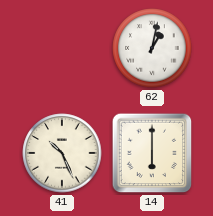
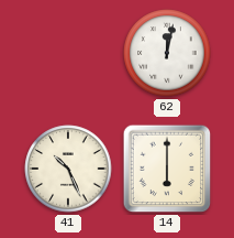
62: 1:02 -> 12:02 (167, 53)
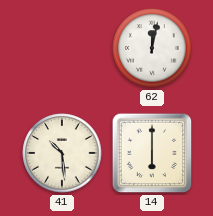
41: 10:26 -> 10:29 (62, 153)
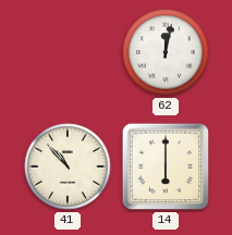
41: 10:29 -> 10:53 (68, 166)
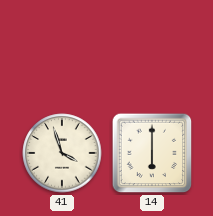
62: 12:02 -> none (166, 52)
41: 10:53 -> 3:57 (62, 153)
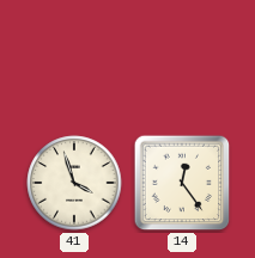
14: 6:00 -> 12:24 (182, 183)
